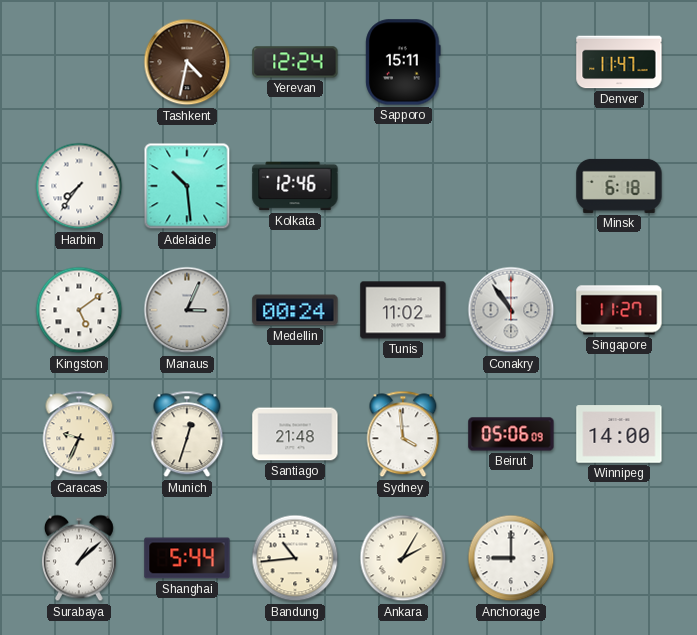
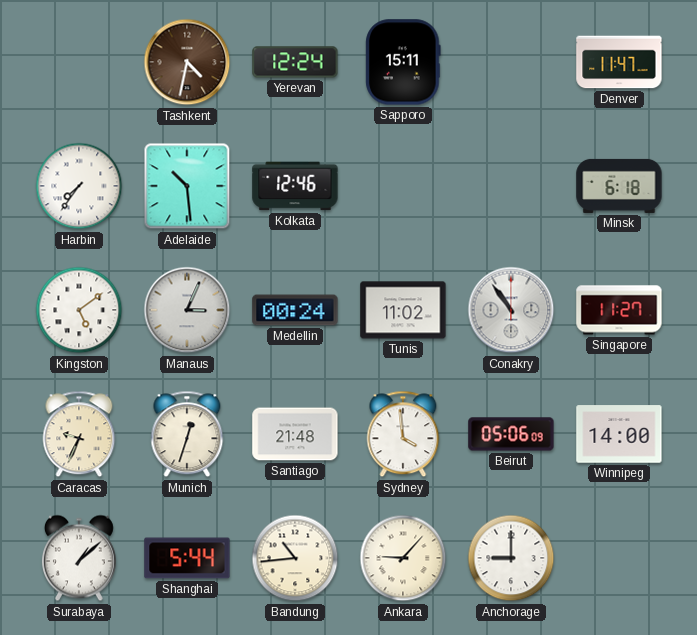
Ankara: 2:05 -> 9:07 (403, 558)
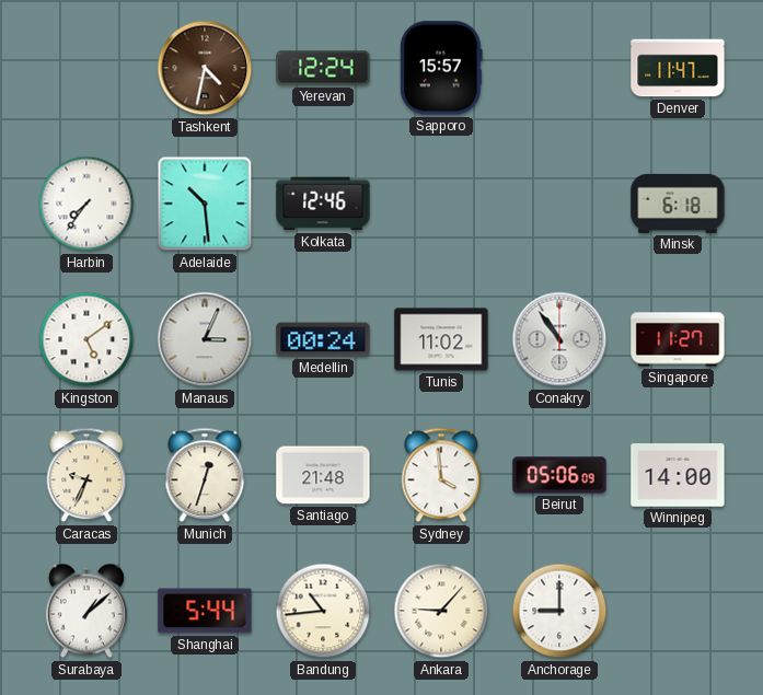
Sapporo: 15:11 -> 15:57 (441, 68)
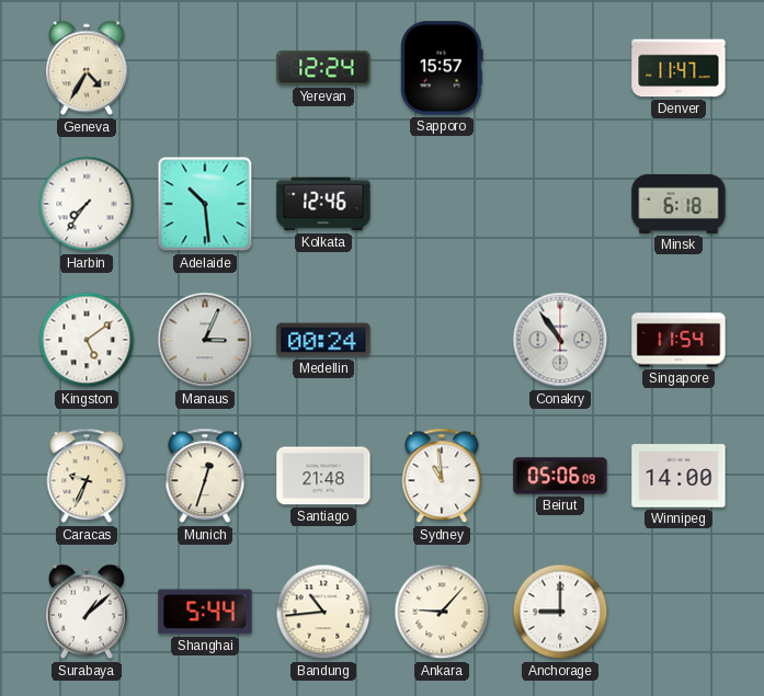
Geneva: none -> 4:35 (87, 68)
Tashkent: 4:32 -> none (205, 68)
Tunis: 11:02 -> none (441, 339)
Singapore: 11:27 -> 11:54 (679, 340)
Sydney: 3:59 -> 10:59 (442, 476)
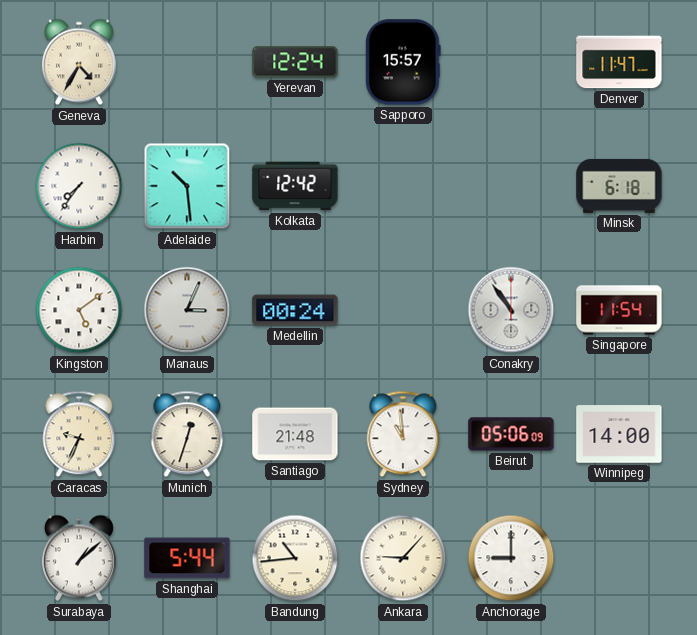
Kolkata: 12:46 -> 12:42 (295, 186)
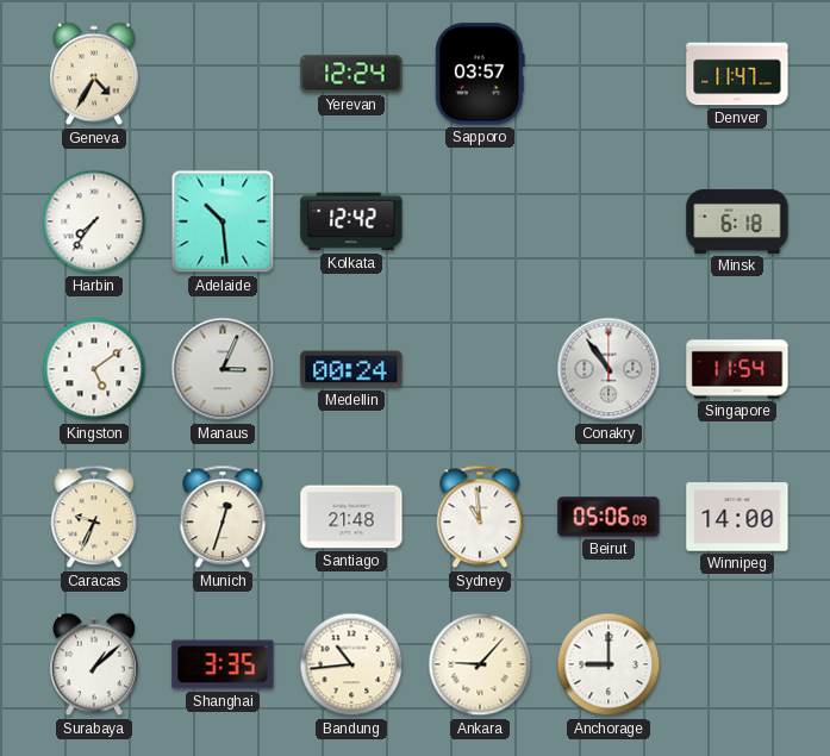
Sapporo: 15:57 -> 03:57 (480, 74)
Shanghai: 5:44 -> 3:35 (223, 664)
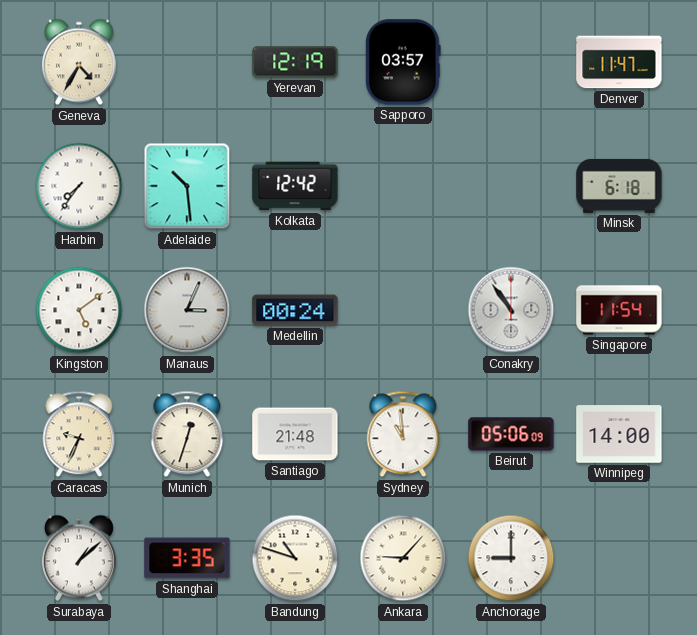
Yerevan: 12:24 -> 12:19 (295, 62)
Bandung: 10:44 -> 10:48 (295, 558)
